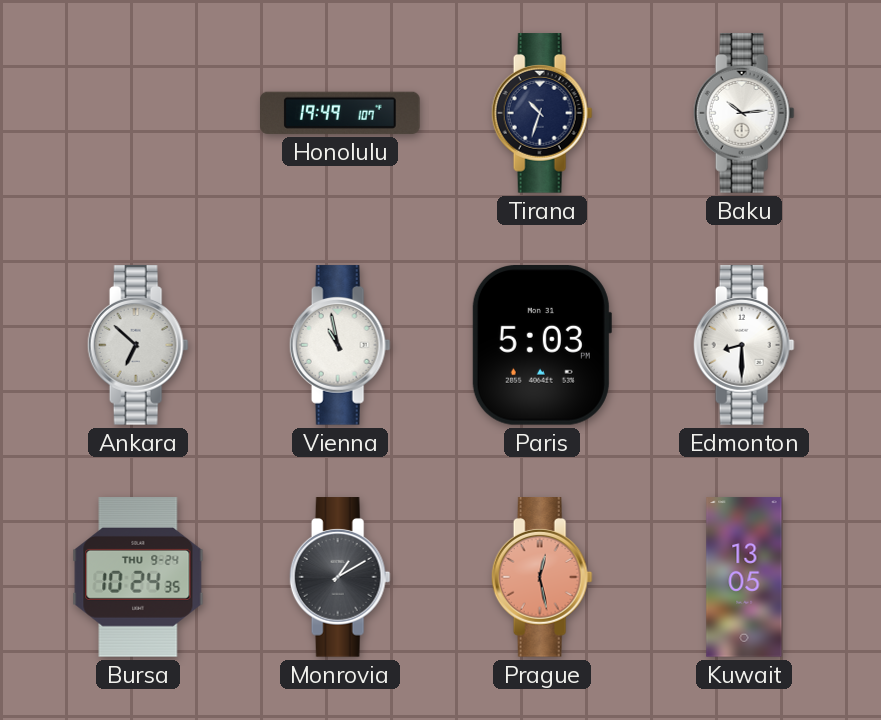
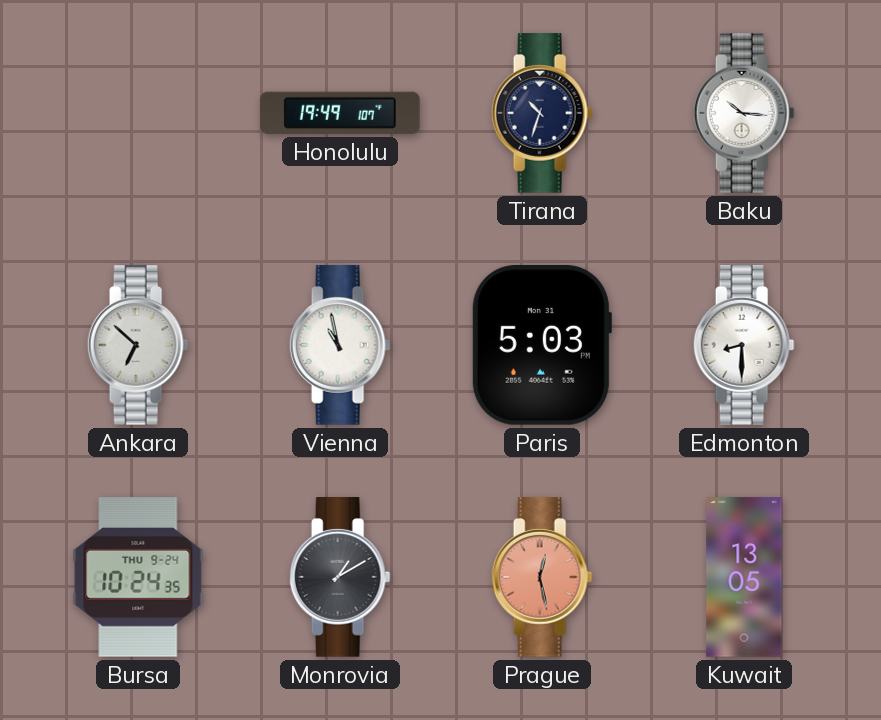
Baku: 10:14 -> 10:16 (744, 113)
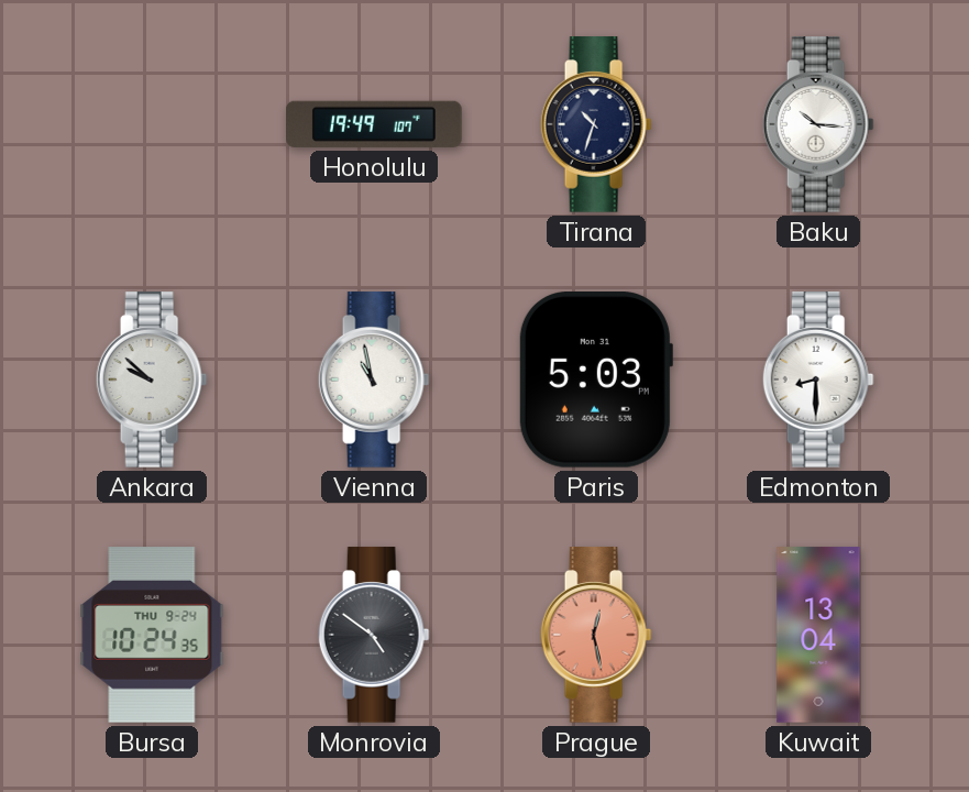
Ankara: 6:52 -> 9:52 (152, 380)
Monrovia: 1:10 -> 4:51 (374, 635)
Kuwait: 13:05 -> 13:04 (818, 635)
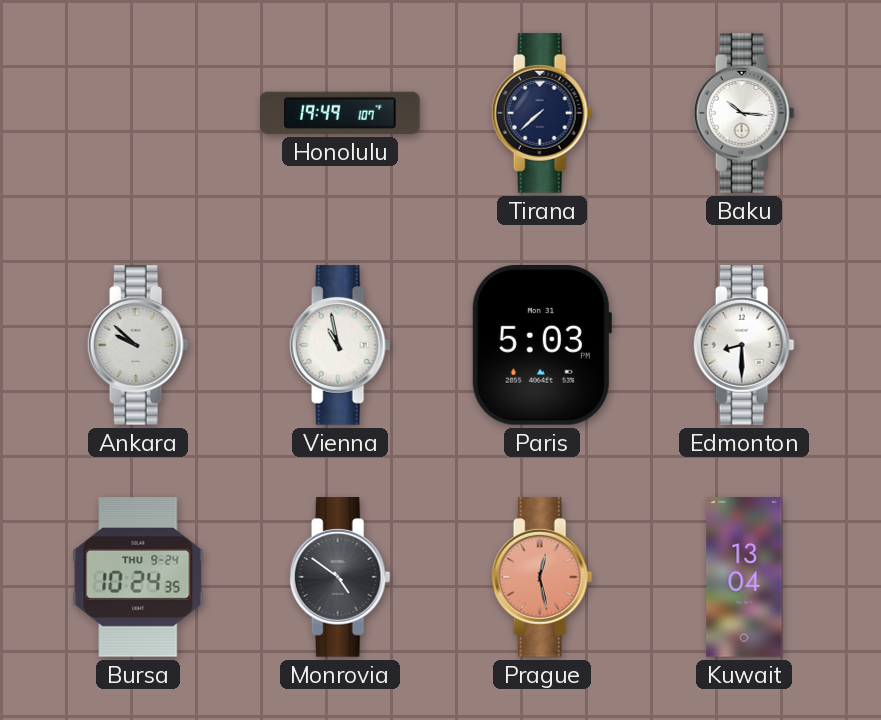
Tirana: 10:33 -> 7:38 (542, 113)
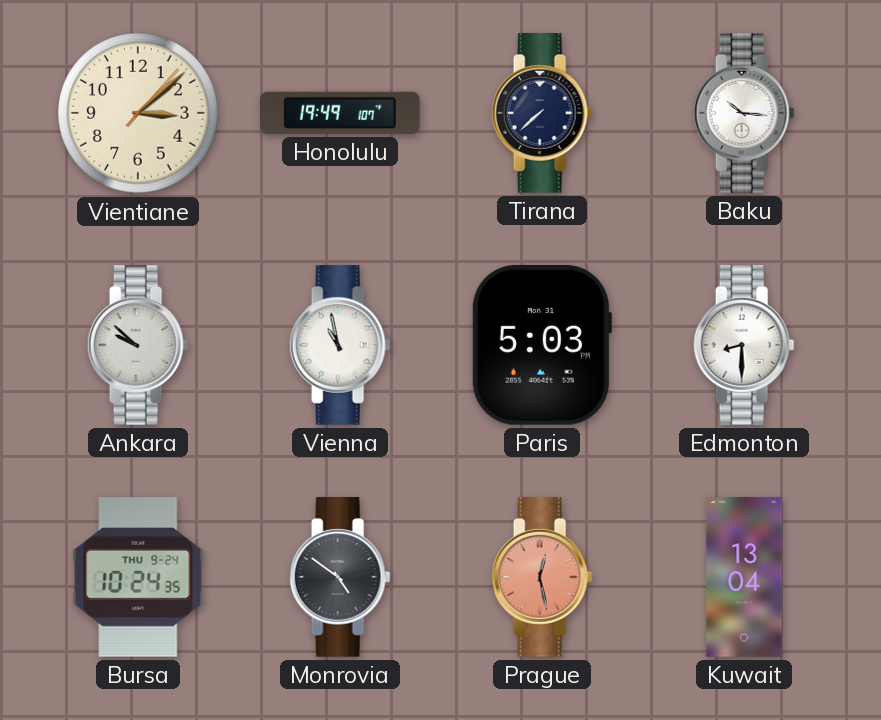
Vientiane: none -> 3:08 (138, 113)
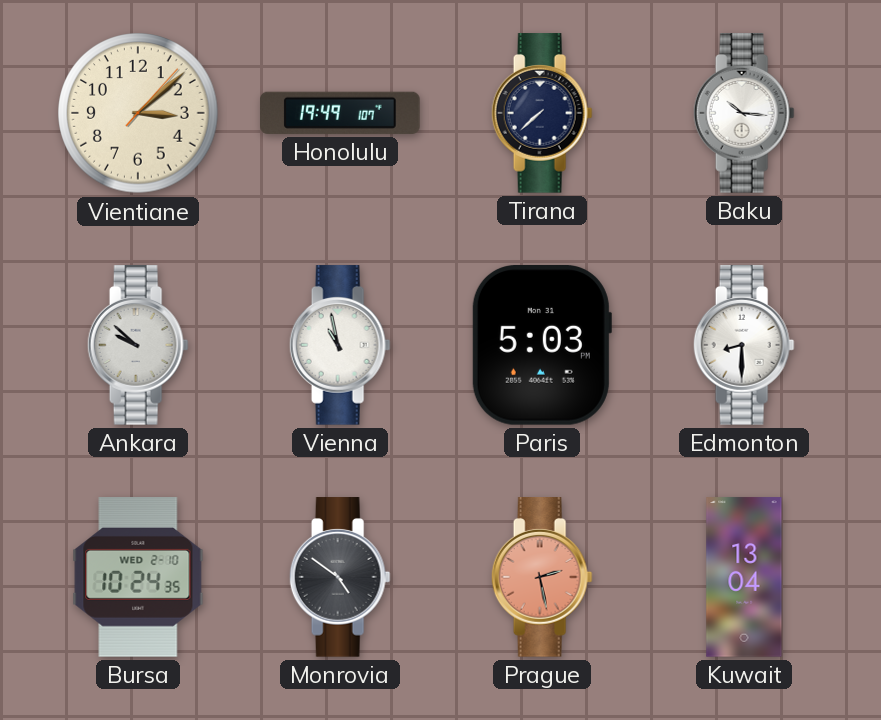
Bursa date: THU 9-24 -> WED 2-10 (138, 577)
Prague: 12:28 -> 2:28 (542, 577)
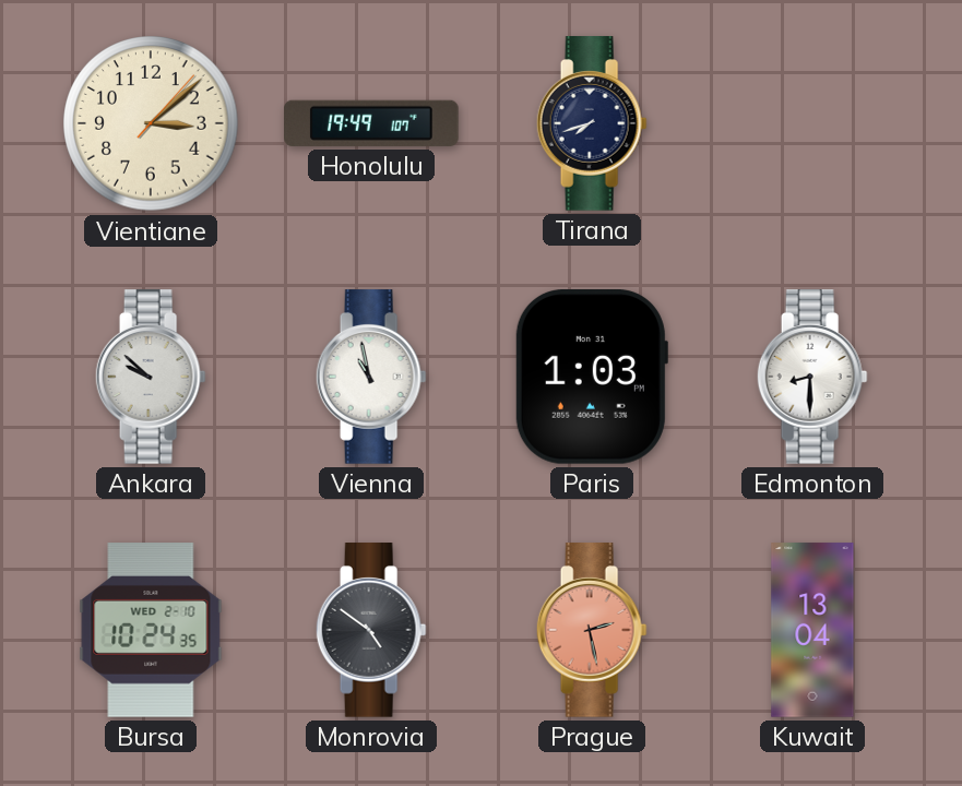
Tirana: 7:38 -> 7:42 (592, 123)
Baku: 10:16 -> none (744, 113)
Paris: 5:03 -> 1:03 (591, 378)
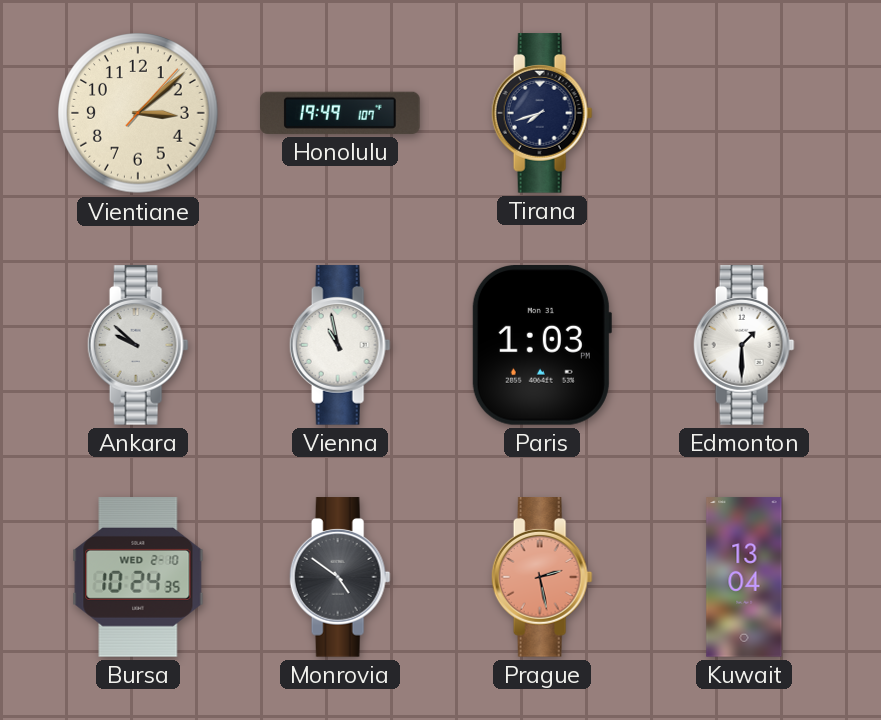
Edmonton: 8:30 -> 1:30 (744, 345)
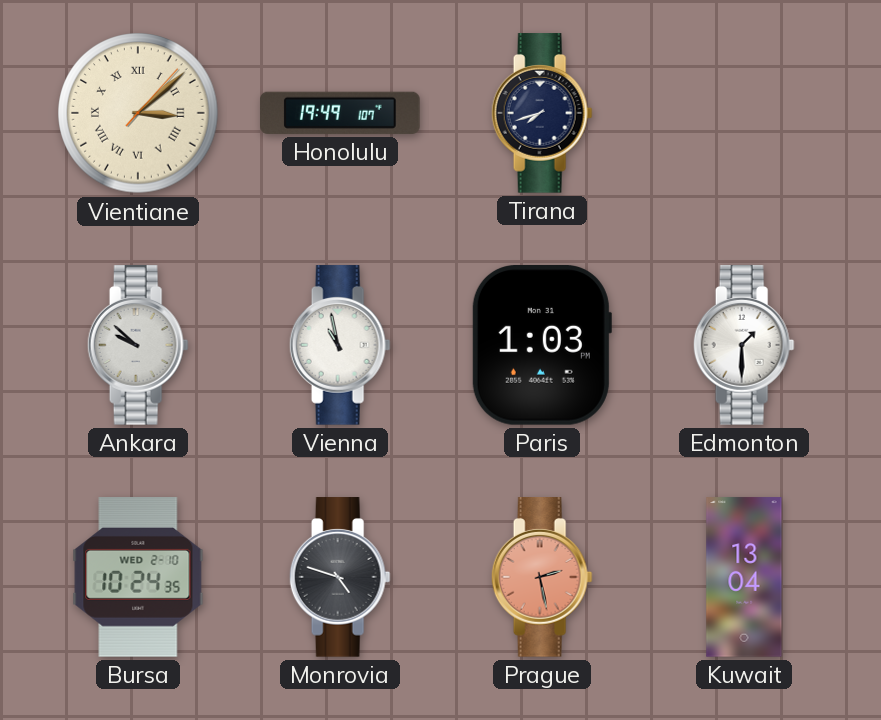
Vientiane numerals: Arabic -> Roman (138, 113)
Monrovia: 4:51 -> 4:48 (340, 577)
